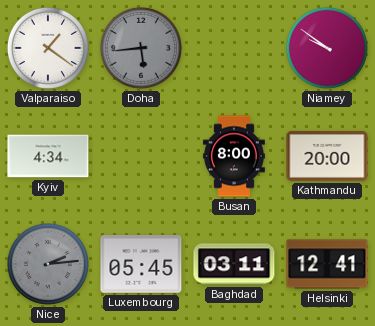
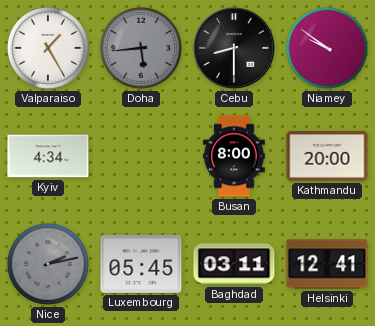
Valparaiso: 1:21 -> 1:25 (48, 48)
Cebu: none -> 8:30 (234, 48)
Nice: 2:14 -> 2:13 (48, 264)
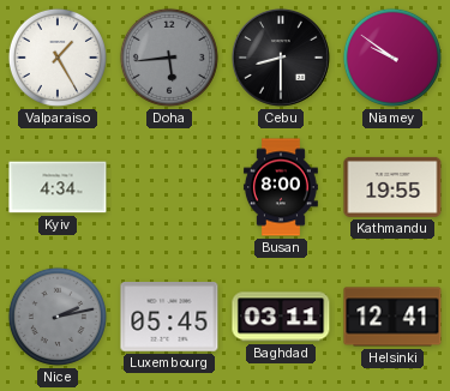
Kathmandu: 20:00 -> 19:55 (392, 187)
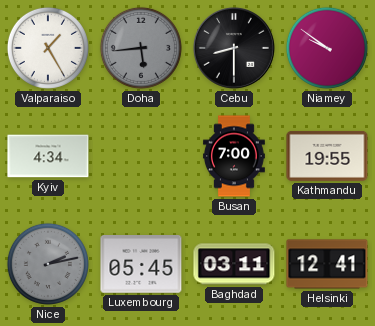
Busan: 8:00 -> 7:00 (234, 156)
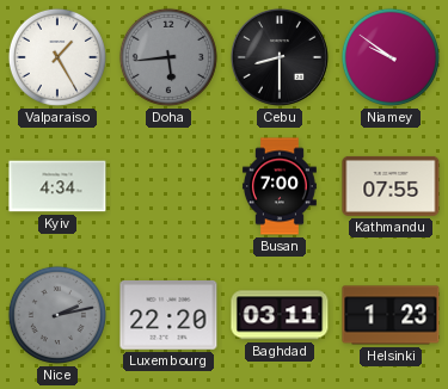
Kathmandu: 19:55 -> 07:55 (391, 186)
Luxembourg: 05:45 -> 22:20 (168, 316)
Helsinki: 12:41 -> 1:23 (391, 315)
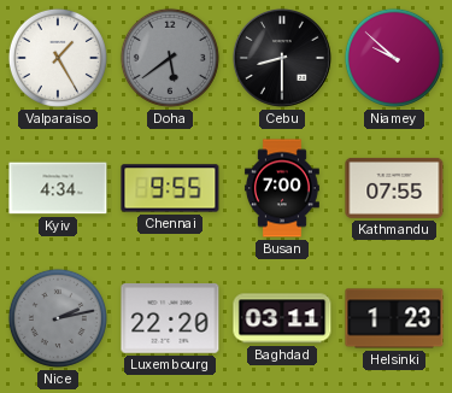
Doha: 5:44 -> 5:39 (170, 58)
Niamey: 9:51 -> 9:52 (394, 58)
Chennai: none -> 9:55 (170, 188)
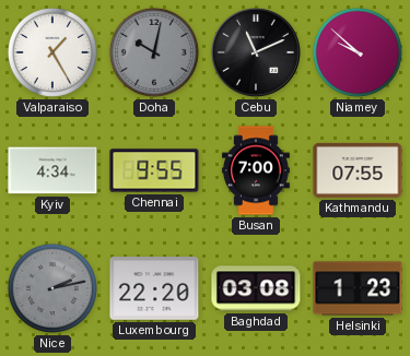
Doha: 5:39 -> 10:02 (154, 52)
Cebu: 8:30 -> 11:11 (256, 52)
Baghdad: 03:11 -> 03:08 (256, 288)
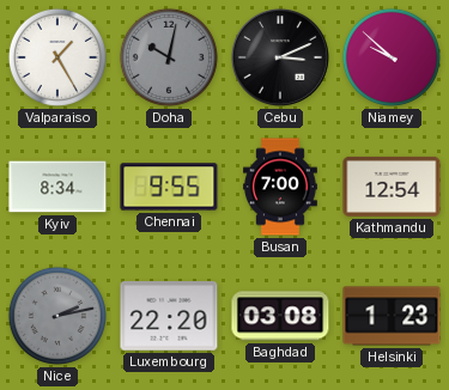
Cebu: 11:11 -> 3:11 (280, 57)
Kyiv: 4:34 -> 8:34 (57, 187)
Kathmandu: 07:55 -> 12:54 (392, 187)
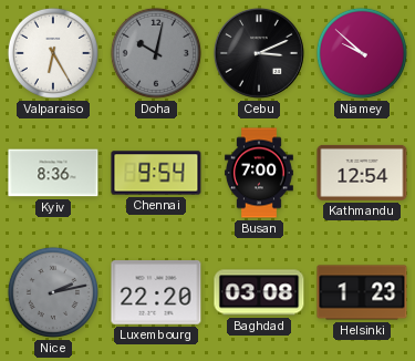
Valparaiso: 1:25 -> 6:25 (53, 53)
Kyiv: 8:34 -> 8:36 (53, 173)
Chennai: 9:55 -> 9:54 (156, 173)
